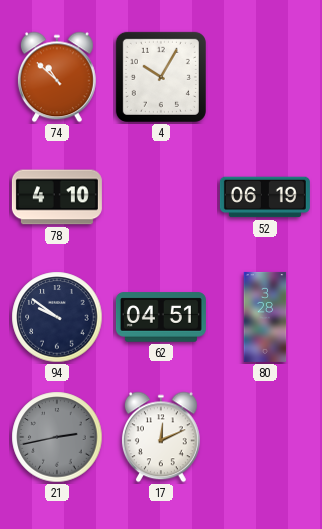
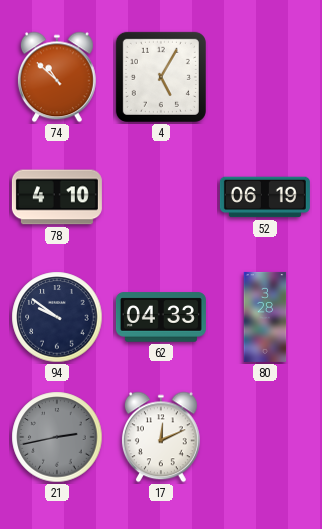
4: 10:05 -> 5:05 (161, 77)
62: 04:51 -> 04:33 (161, 317)
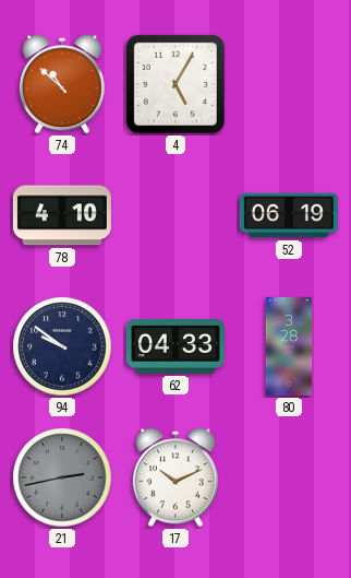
17: 12:11 -> 10:11 (175, 477)
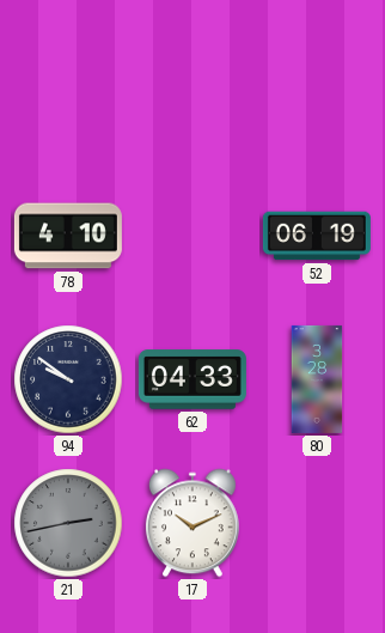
74: 10:52 -> none (62, 84)
4: 5:05 -> none (175, 84)
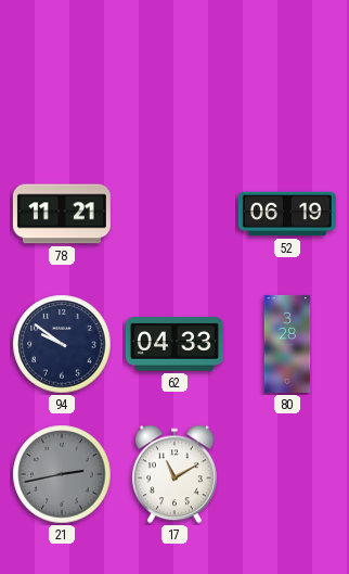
78: 4:10 -> 11:21 (62, 214)
17: 10:11 -> 11:10 (174, 474)
